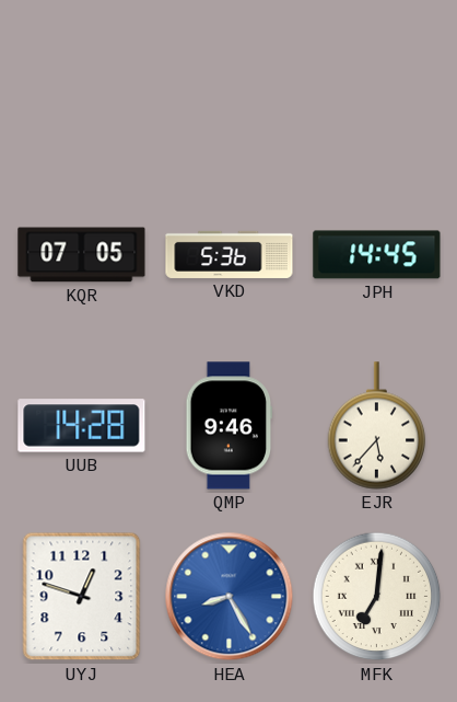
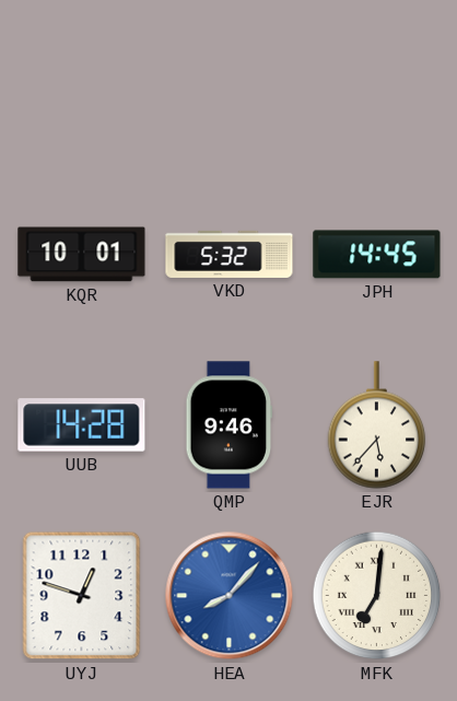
KQR: 07:05 -> 10:01 (82, 255)
VKD: 5:36 -> 5:32 (230, 254)
HEA: 8:25 -> 8:07 (230, 596)
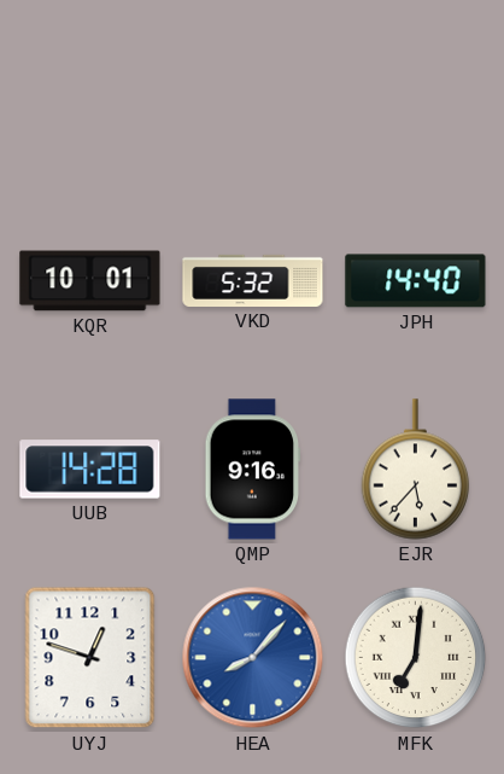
JPH: 14:45 -> 14:40 (416, 281)
QMP: 9:46 -> 9:16 (253, 470)
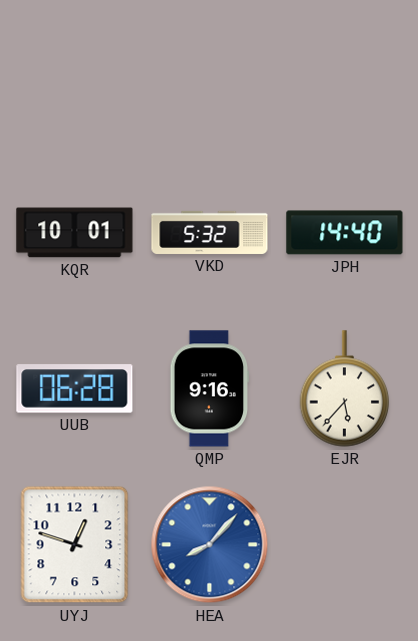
UUB: 14:28 -> 06:28 (75, 389)
MFK: 7:01 -> none (416, 658)
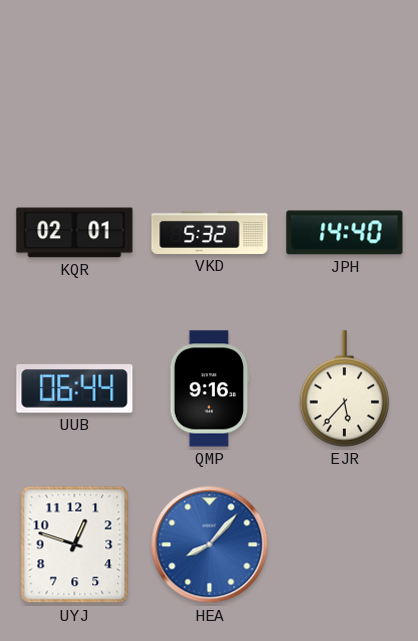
KQR: 10:01 -> 02:01 (75, 233)
UUB: 06:28 -> 06:44 (75, 389)
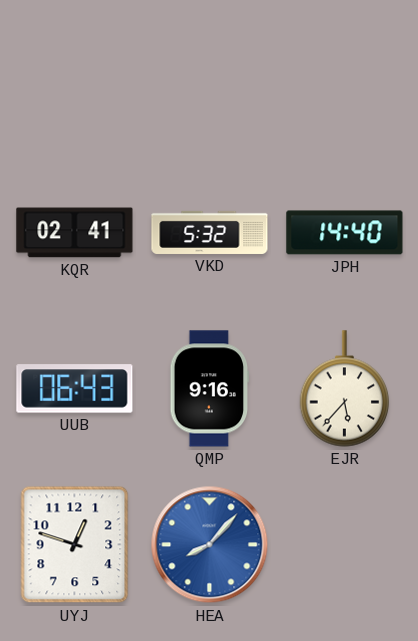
KQR: 02:01 -> 02:41 (75, 233)
UUB: 06:44 -> 06:43 (75, 389)
